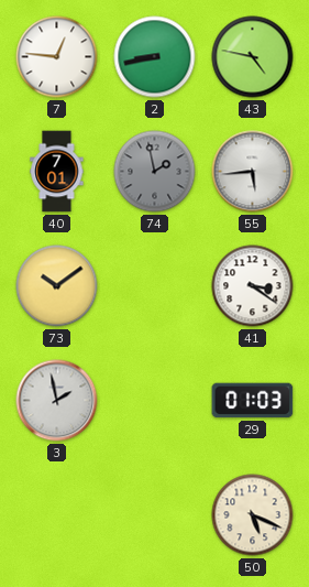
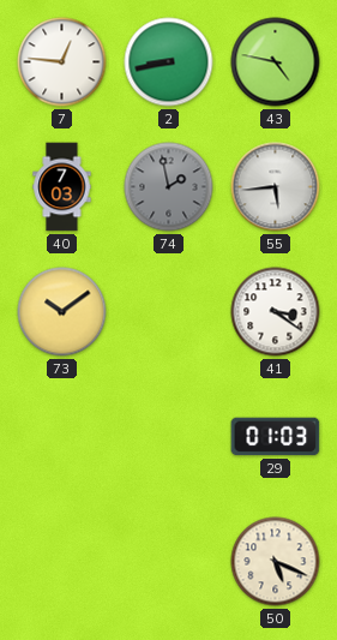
40: 7:01 -> 7:03 (62, 187)
3: 1:58 -> none (57, 401)
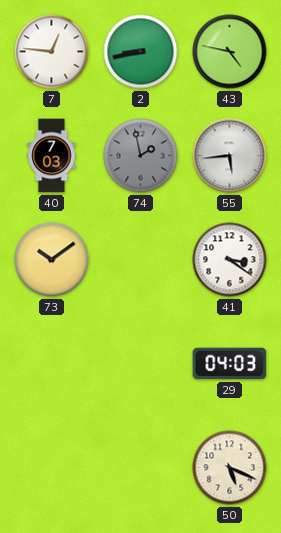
29: 01:03 -> 04:03 (230, 364)
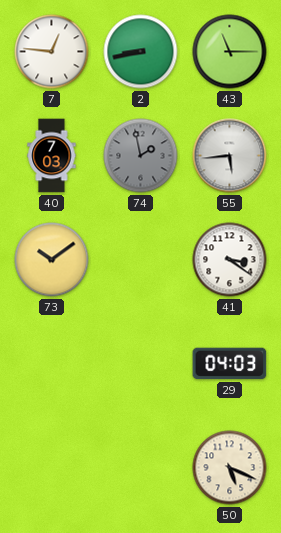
43: 4:47 -> 11:15 (230, 52)
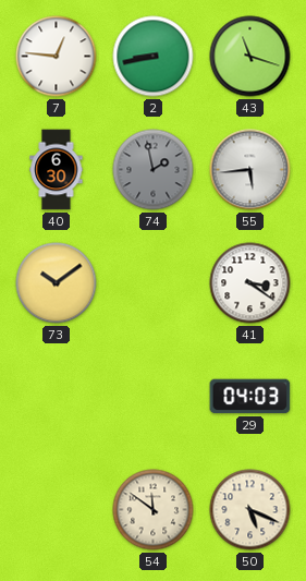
43: 11:15 -> 11:18 (250, 57)
40: 7:03 -> 6:30 (57, 170)
54: none -> 11:51 (154, 510)
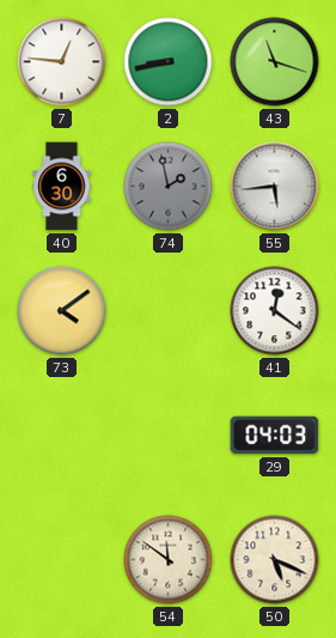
73: 10:09 -> 4:09 (62, 311)
41: 3:21 -> 12:21 (275, 311)
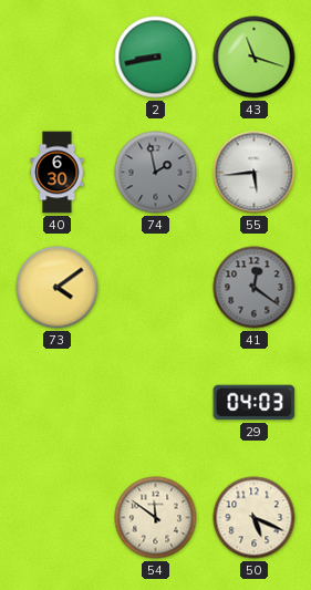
7: 12:46 -> none (62, 62)
41 dial: white -> grey (255, 288)
